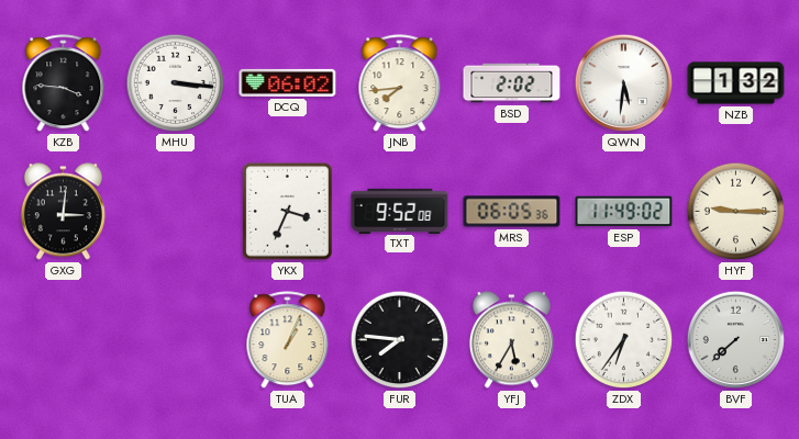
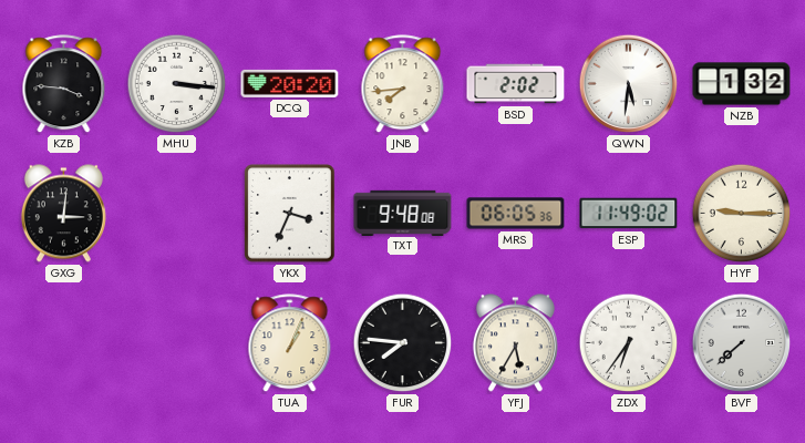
DCQ: 06:02 -> 20:20 (290, 83)
TXT: 9:52 -> 9:48 (403, 213)
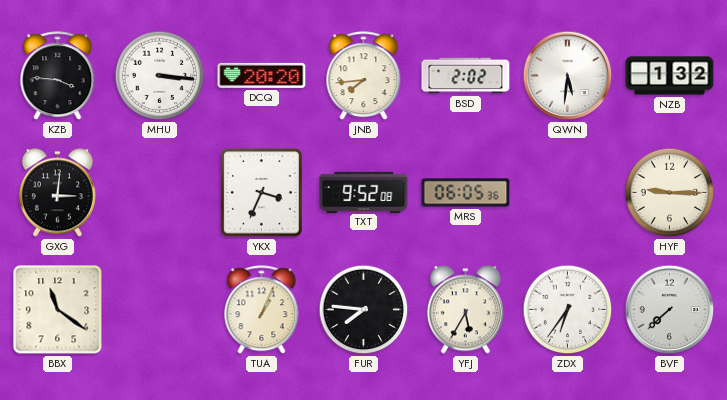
TXT: 9:48 -> 9:52 (364, 192)
ESP: 11:49 -> none (629, 214)
BBX: none -> 11:21 (58, 310)
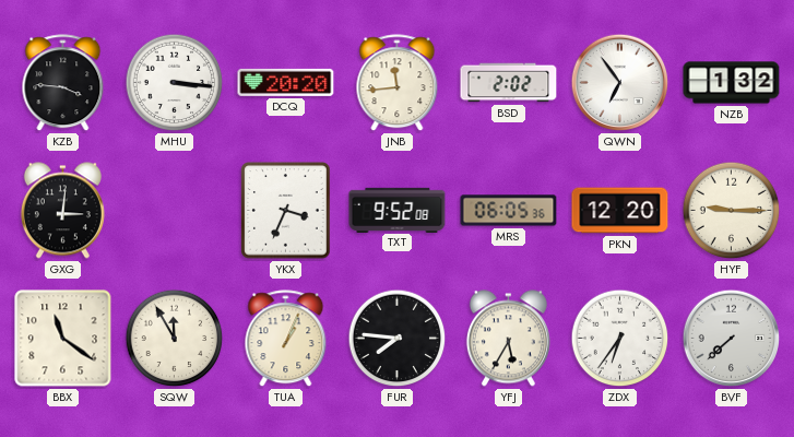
JNB: 7:44 -> 11:44 (398, 83)
QWN: 5:31 -> 6:54 (620, 83)
PKN: none -> 12:20 (620, 211)
SQW: none -> 11:55 (175, 339)
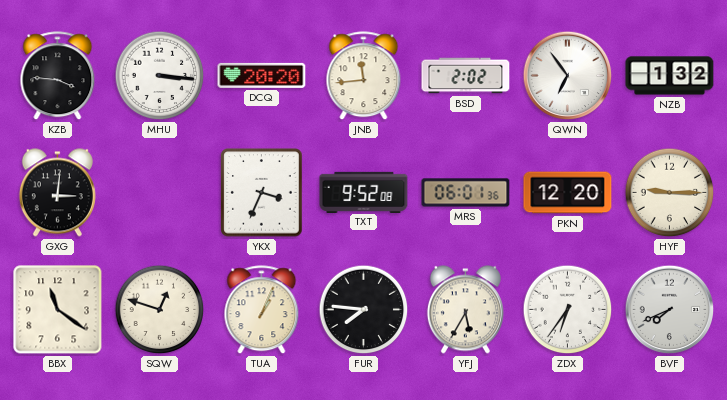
MRS: 06:05 -> 06:01 (466, 193)
SQW: 11:55 -> 12:48 (160, 310)
BVF: 7:38 -> 7:41 (670, 310)
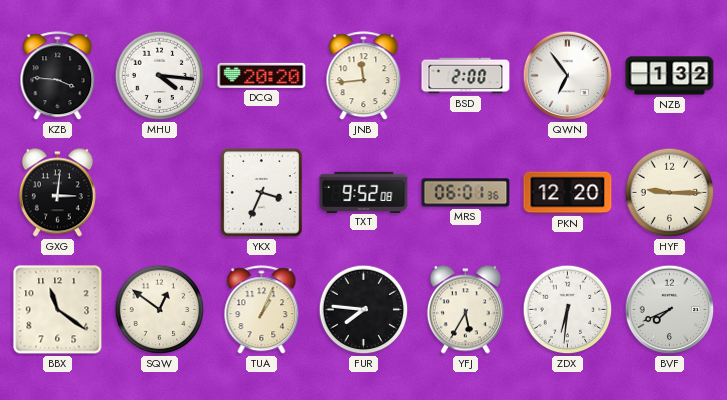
MHU: 3:16 -> 4:16 (160, 76)
BSD: 2:02 -> 2:00 (466, 76)
SQW: 12:48 -> 12:51 (160, 310)
ZDX: 6:36 -> 6:31 (568, 310)
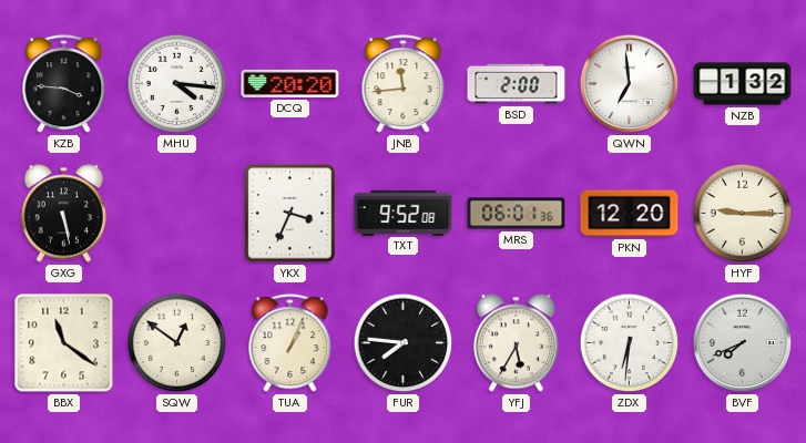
QWN: 6:54 -> 6:59 (630, 84)
GXG: 3:01 -> 5:28 (63, 214)
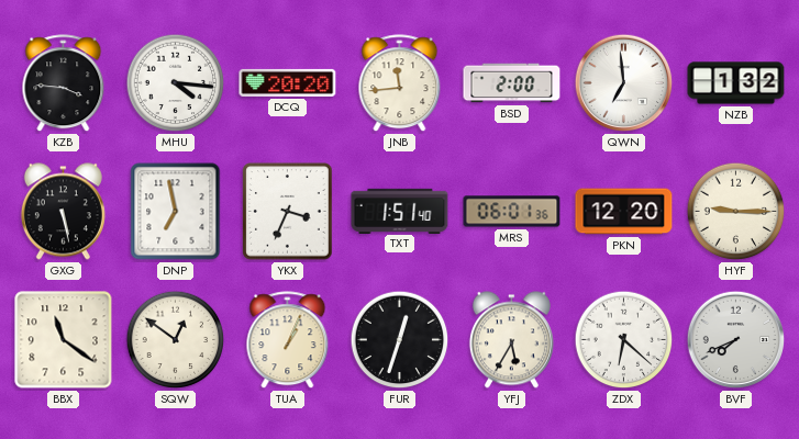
DNP: none -> 6:58 (176, 212)
TXT: 9:52 -> 1:51 (400, 211)
FUR: 7:46 -> 12:33 (400, 340)
ZDX: 6:31 -> 6:22 (624, 340)
